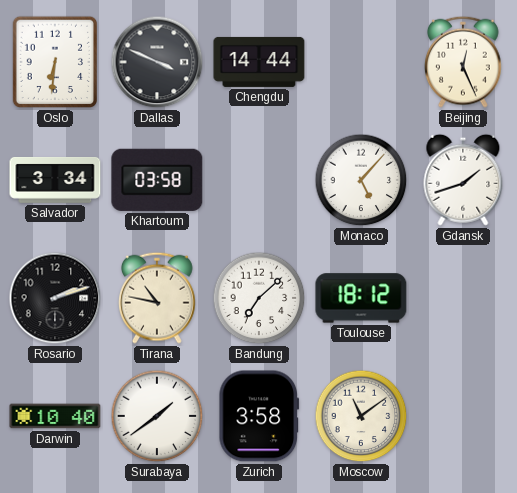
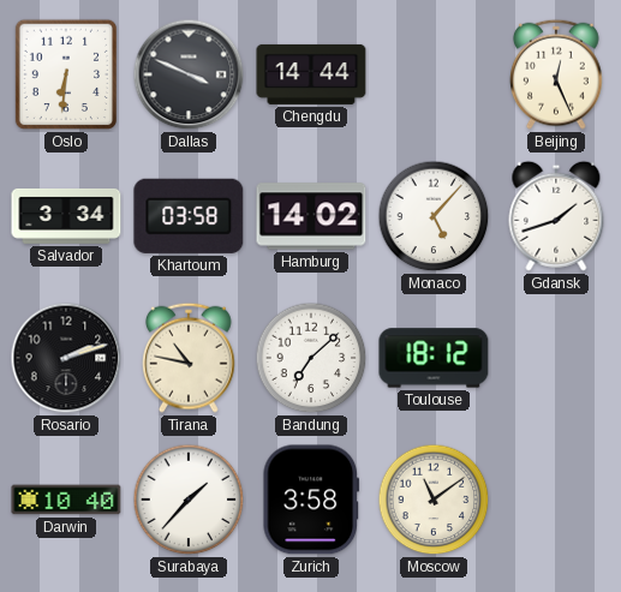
Hamburg: none -> 14:02 (311, 216)
Surabaya: 1:39 -> 1:37 (189, 500)
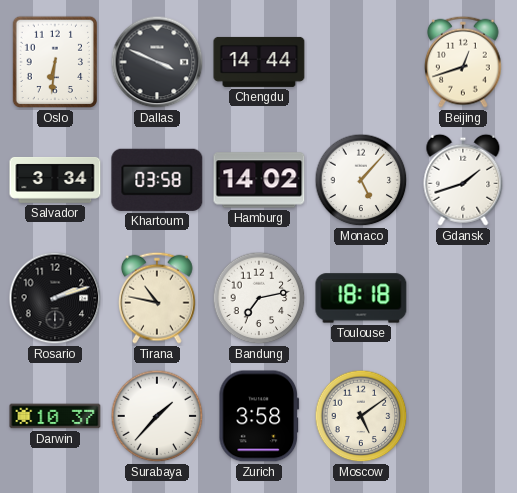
Beijing: 12:26 -> 12:42 (464, 62)
Bandung: 7:08 -> 7:13 (259, 298)
Toulouse: 18:12 -> 18:18 (361, 298)
Darwin: 10:40 -> 10:37 (55, 416)
Moscow: 11:09 -> 5:09 (361, 416)
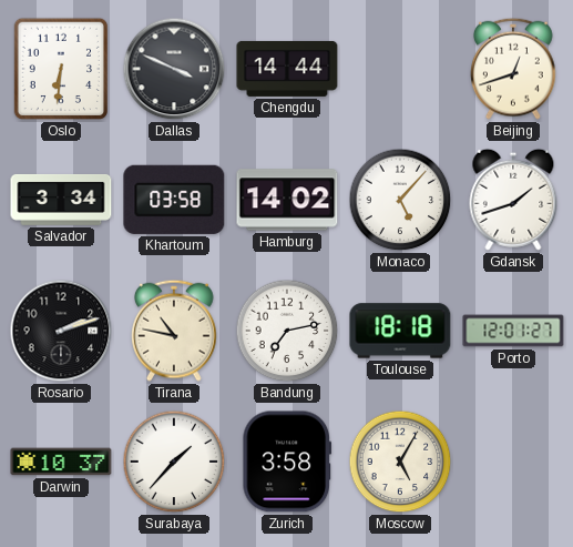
Porto: none -> 12:01 (513, 331)
Moscow: 5:09 -> 5:05 (400, 462)
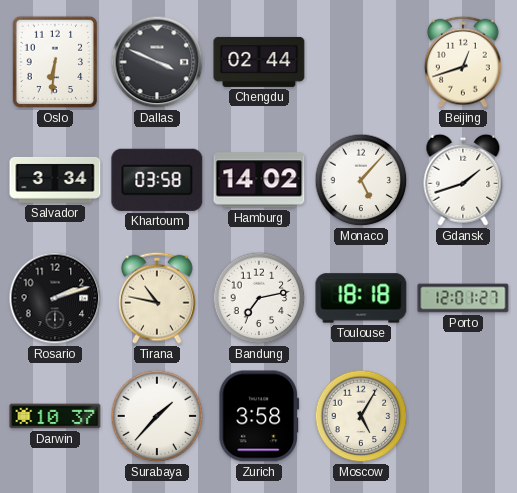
Chengdu: 14:44 -> 02:44 (259, 62)
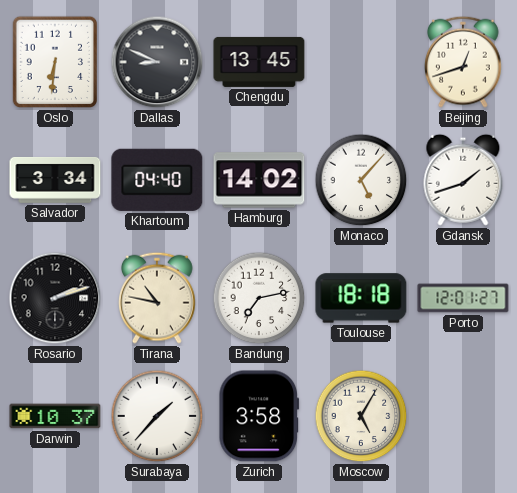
Dallas: 3:49 -> 8:49 (157, 62)
Chengdu: 02:44 -> 13:45 (259, 62)
Khartoum: 03:58 -> 04:40 (157, 180)
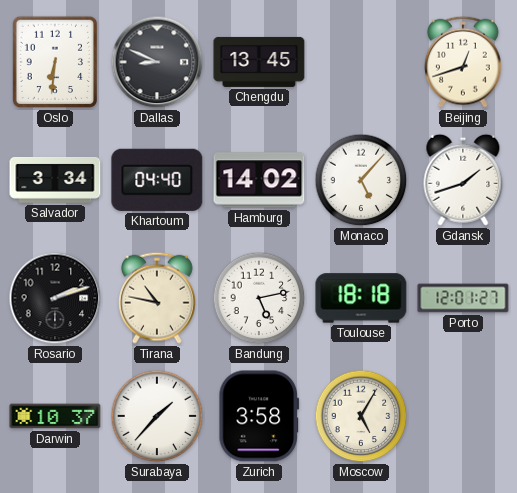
Bandung: 7:13 -> 5:13 (259, 298)
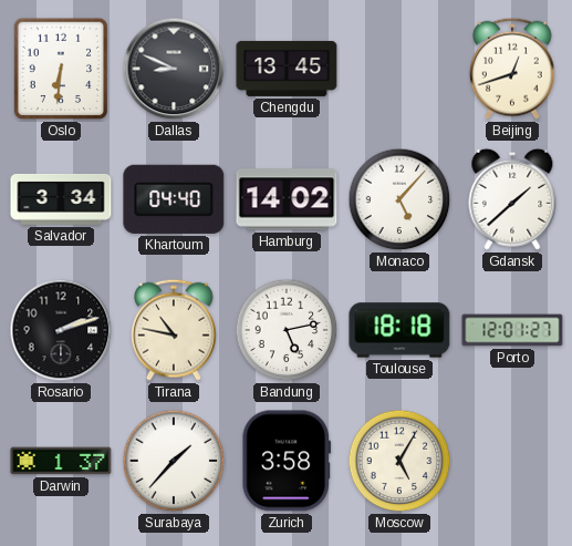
Gdansk: 1:42 -> 1:38 (512, 199)
Darwin: 10:37 -> 1:37 (61, 461)
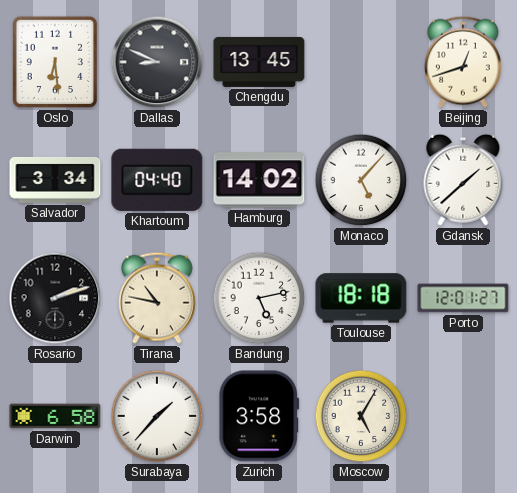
Oslo: 6:31 -> 6:29 (55, 62)
Darwin: 1:37 -> 6:58 (55, 416)
